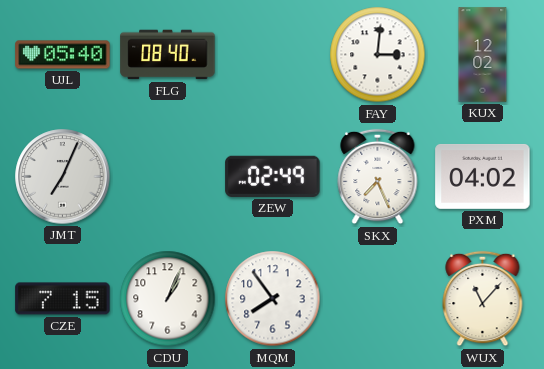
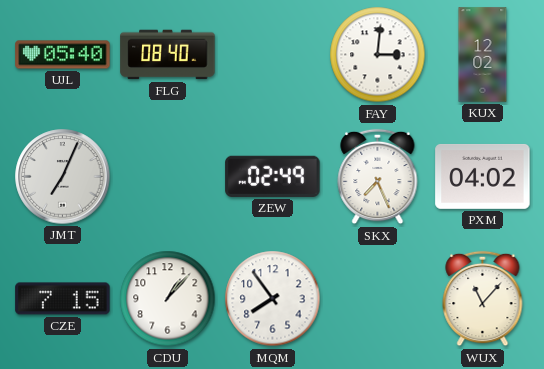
CDU: 1:04 -> 1:07 (168, 299)
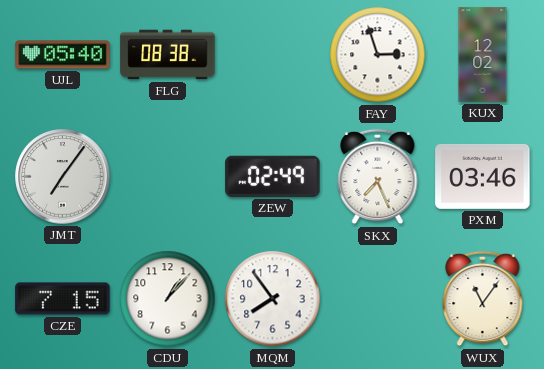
FLG: 08:40 -> 08:38 (168, 55)
FAY: 3:01 -> 2:57 (378, 55)
JMT: 7:04 -> 7:06 (63, 177)
PXM: 04:02 -> 03:46 (483, 177)
WUX: 11:07 -> 11:06 (483, 299)
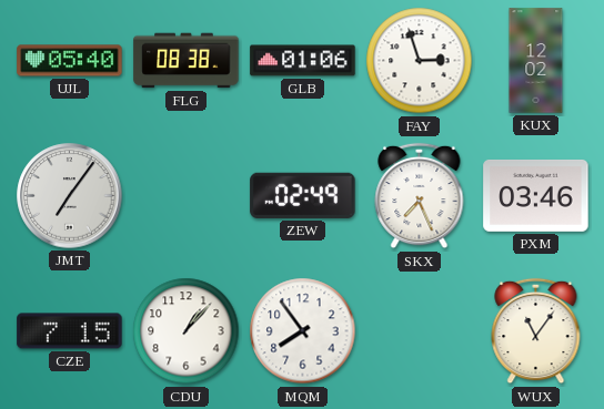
GLB: none -> 01:06 (303, 61)
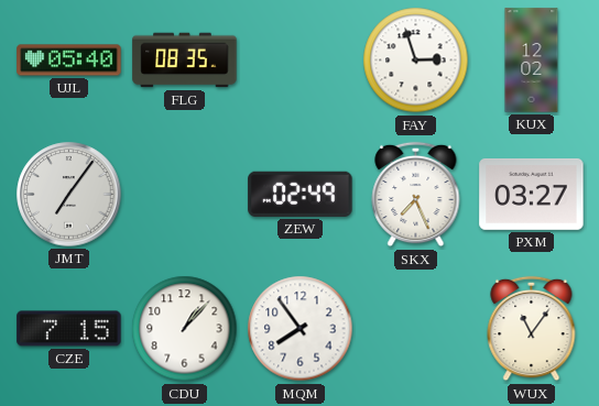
FLG: 08:38 -> 08:35 (185, 61)
GLB: 01:06 -> none (303, 61)
PXM: 03:46 -> 03:27 (532, 195)
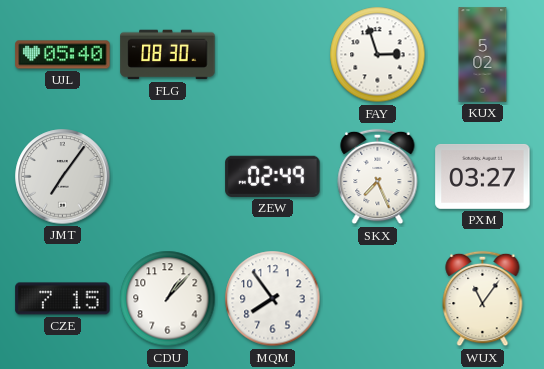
FLG: 08:35 -> 08:30 (168, 55)
KUX: 12:02 -> 5:02 (483, 55)
